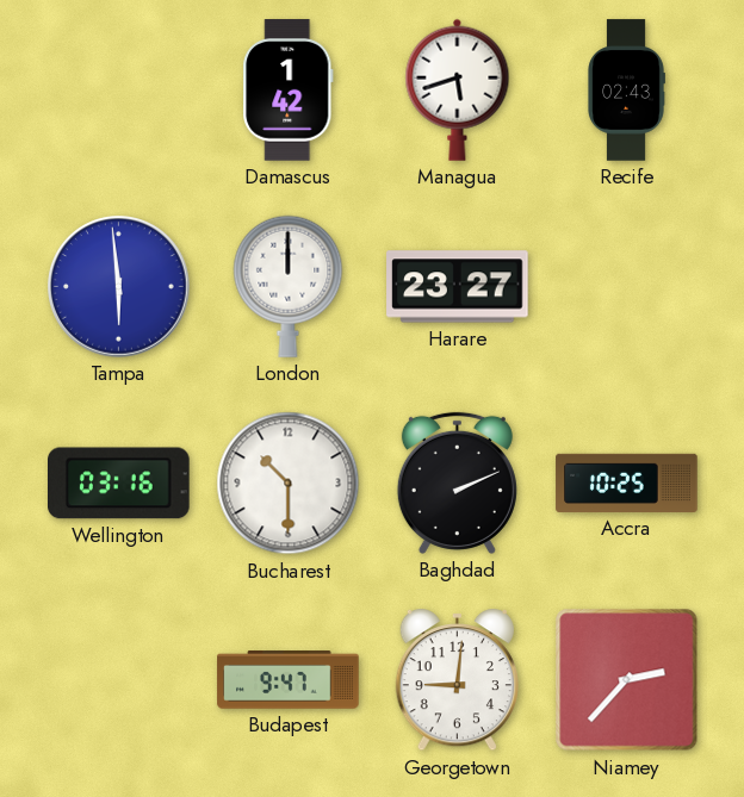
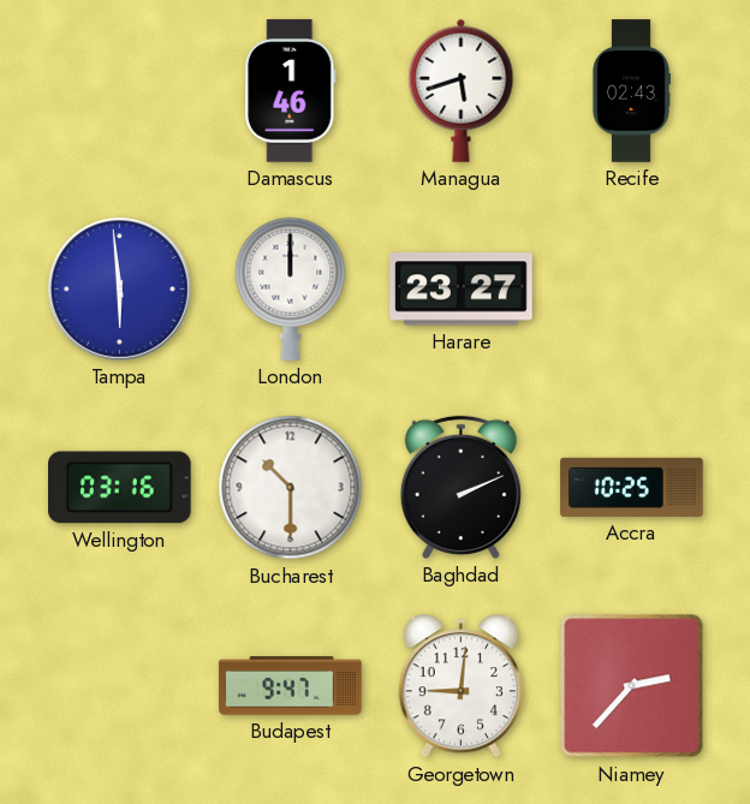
Damascus: 1:42 -> 1:46 (291, 91)
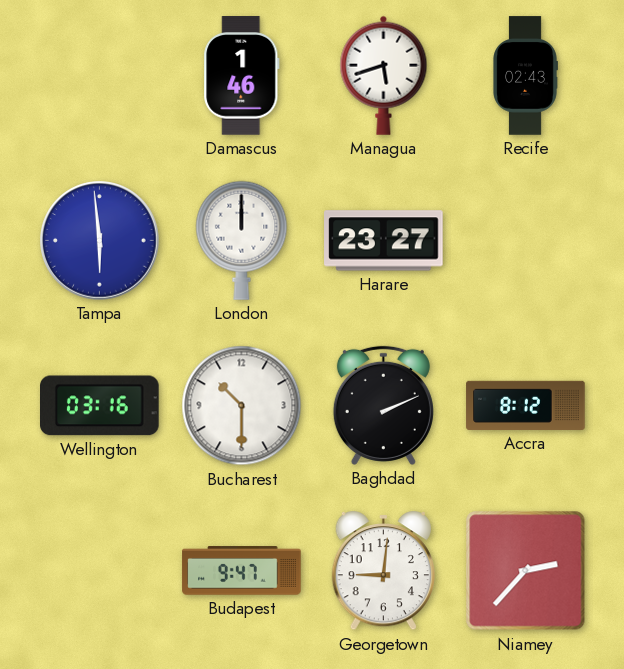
Accra: 10:25 -> 8:12 (526, 405)
